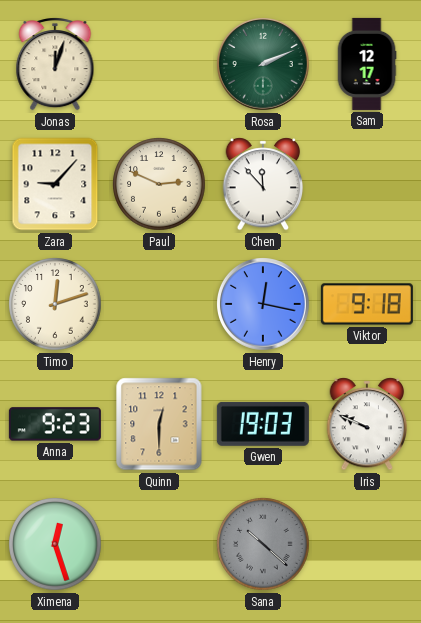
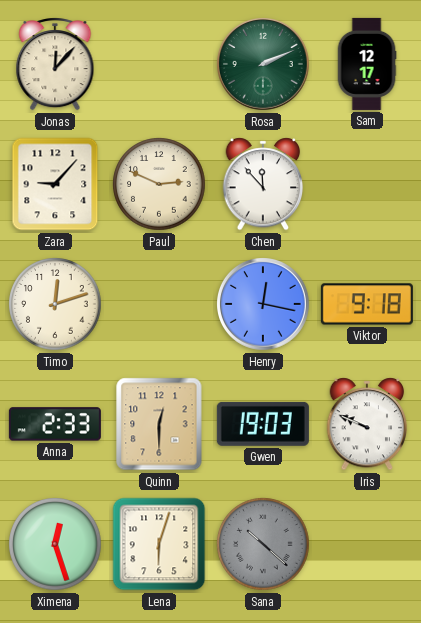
Jonas: 12:03 -> 12:07 (55, 64)
Anna: 9:23 -> 2:33 (55, 424)
Lena: none -> 6:03 (159, 544)
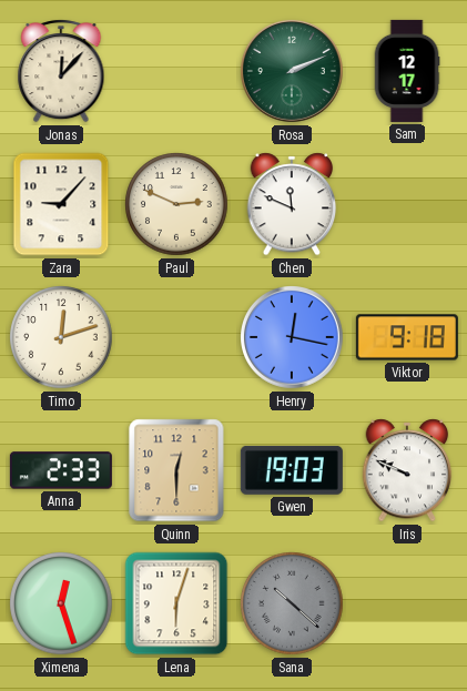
Chen: 11:53 -> 11:49 (292, 204)
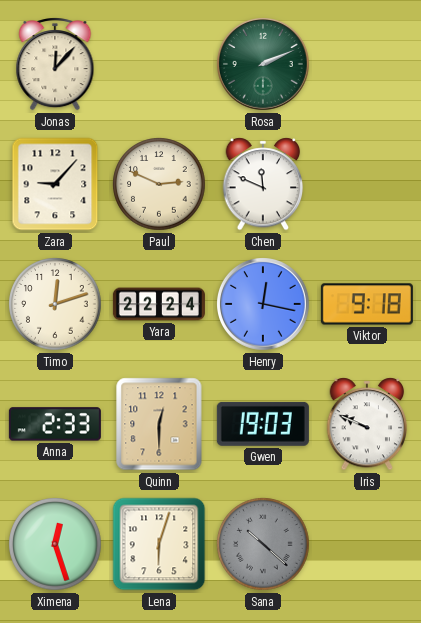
Sam: 12:17 -> none (407, 71)
Yara: none -> 22:24 (159, 304)
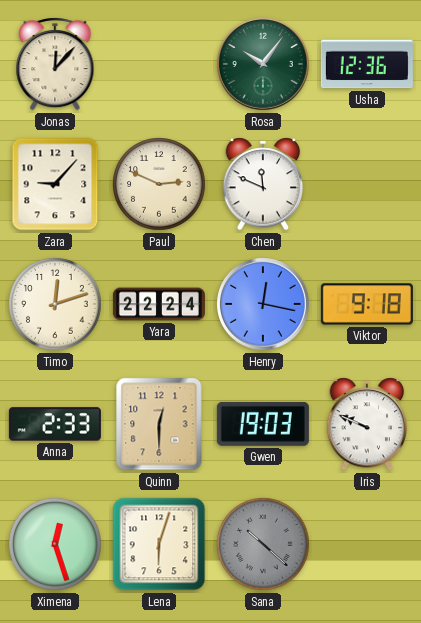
Rosa: 2:11 -> 10:06 (264, 65)
Usha: none -> 12:36 (367, 64)
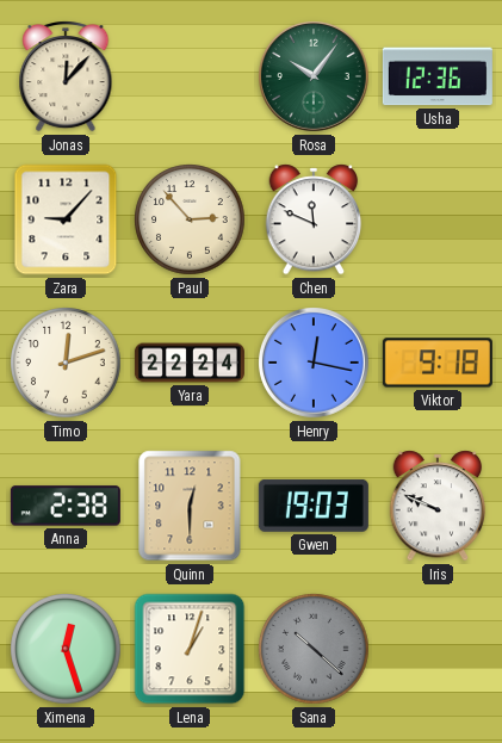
Paul: 2:49 -> 2:53 (190, 219)
Anna: 2:33 -> 2:38 (66, 506)
Lena: 6:03 -> 1:03 (190, 649)
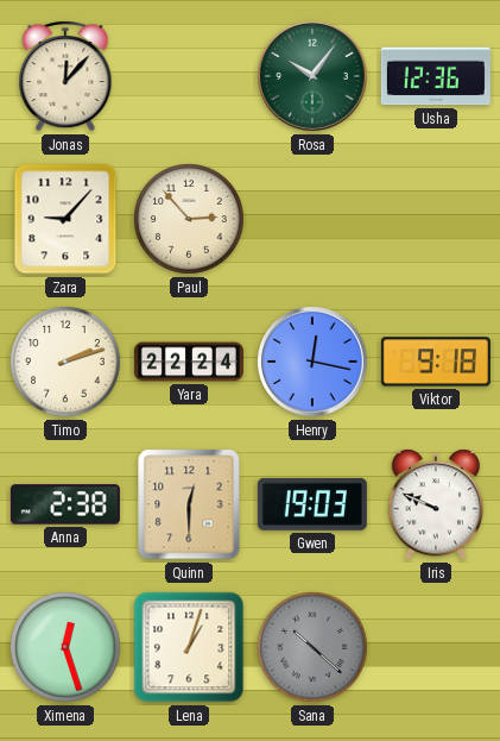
Chen: 11:49 -> none (314, 219)
Timo: 12:12 -> 2:12 (65, 362)
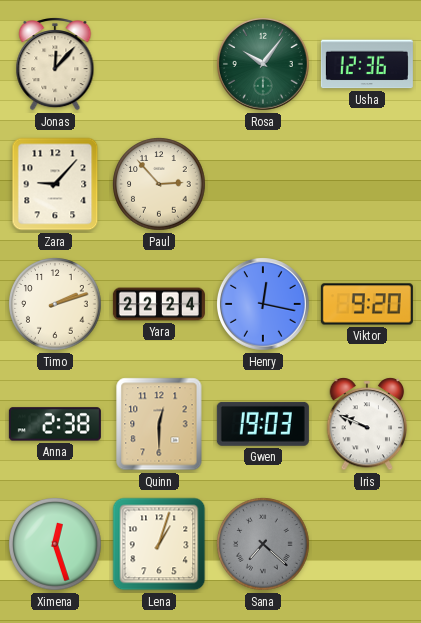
Viktor: 9:18 -> 9:20 (367, 304)
Sana: 10:22 -> 7:22 (263, 544)
